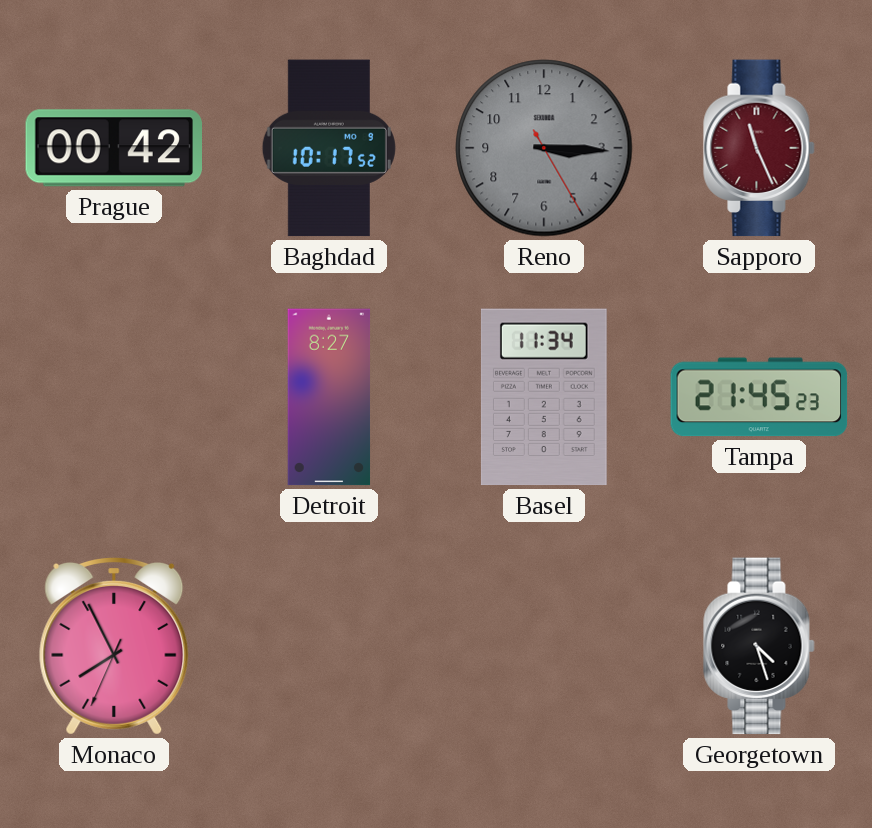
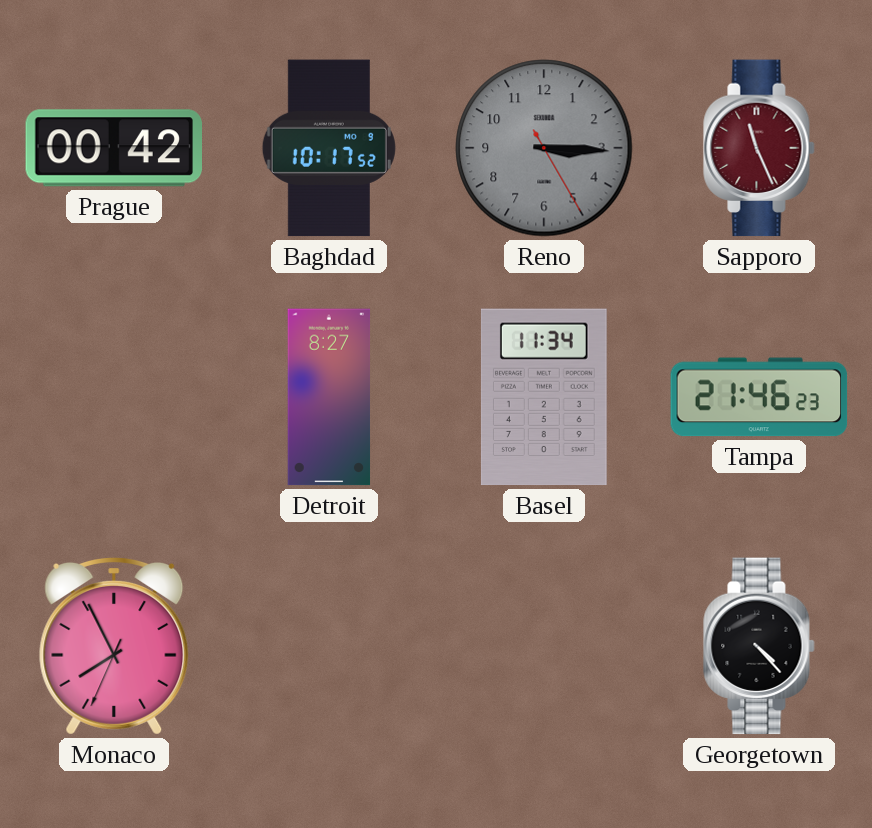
Tampa: 21:45 -> 21:46 (759, 397)
Georgetown: 4:27 -> 4:23 (759, 646)
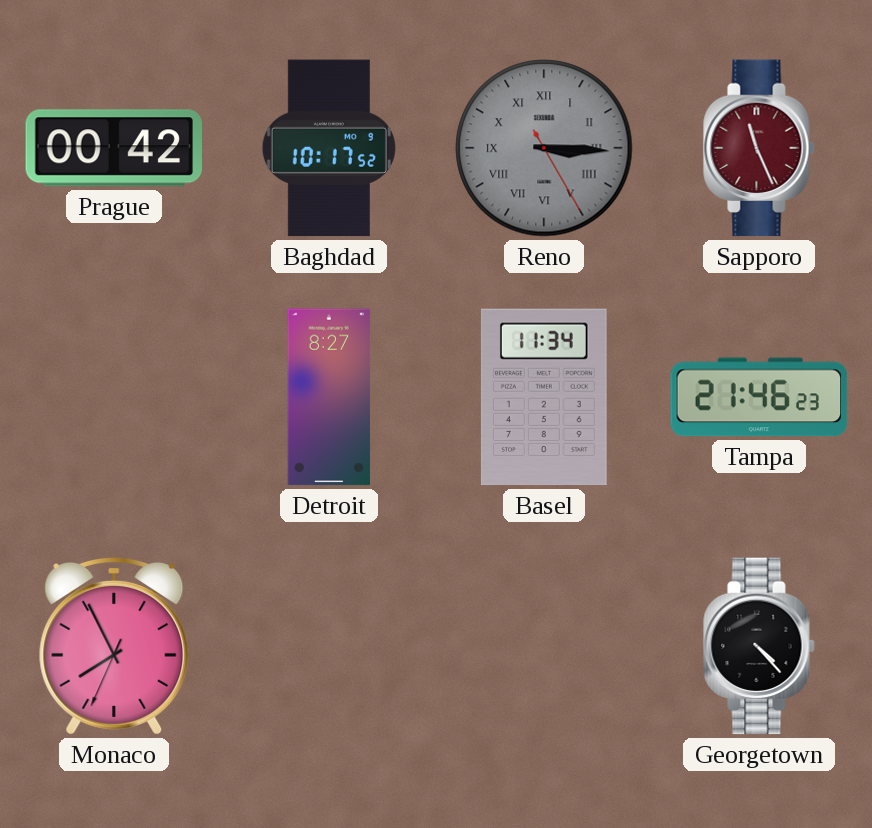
Reno numerals: Arabic -> Roman (544, 148)
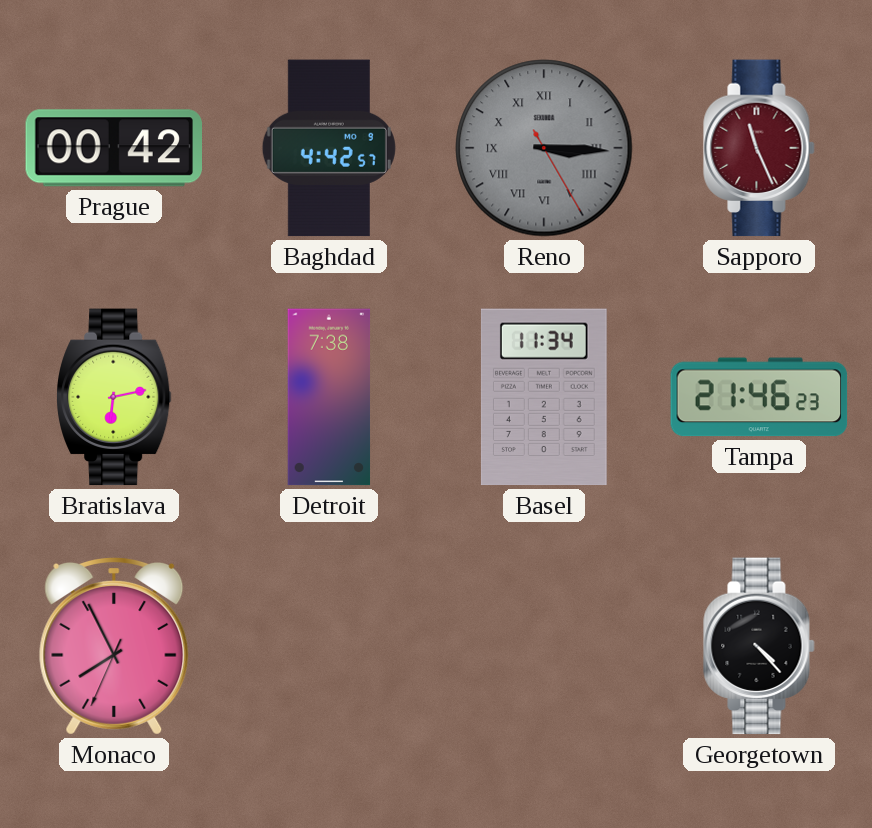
Baghdad: 10:17 -> 4:42 (329, 148)
Bratislava: none -> 6:13 (115, 397)
Detroit: 8:27 -> 7:38 (329, 397)
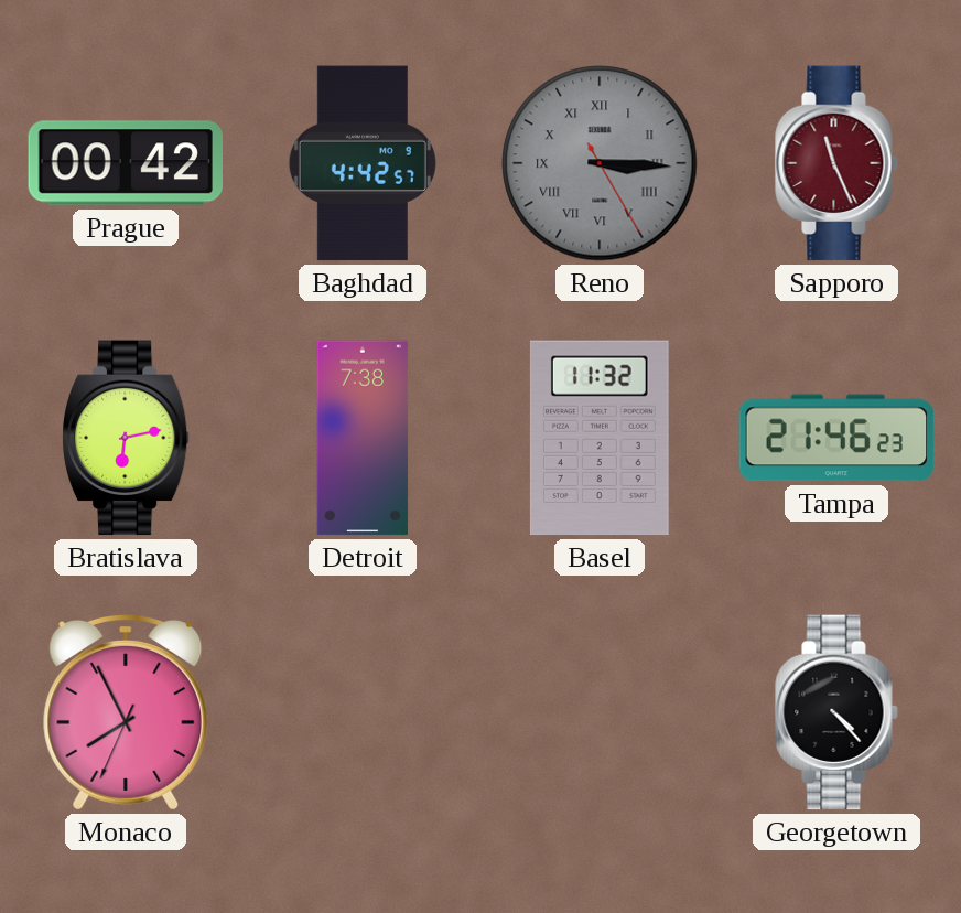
Basel: 11:34 -> 11:32 (600, 438)
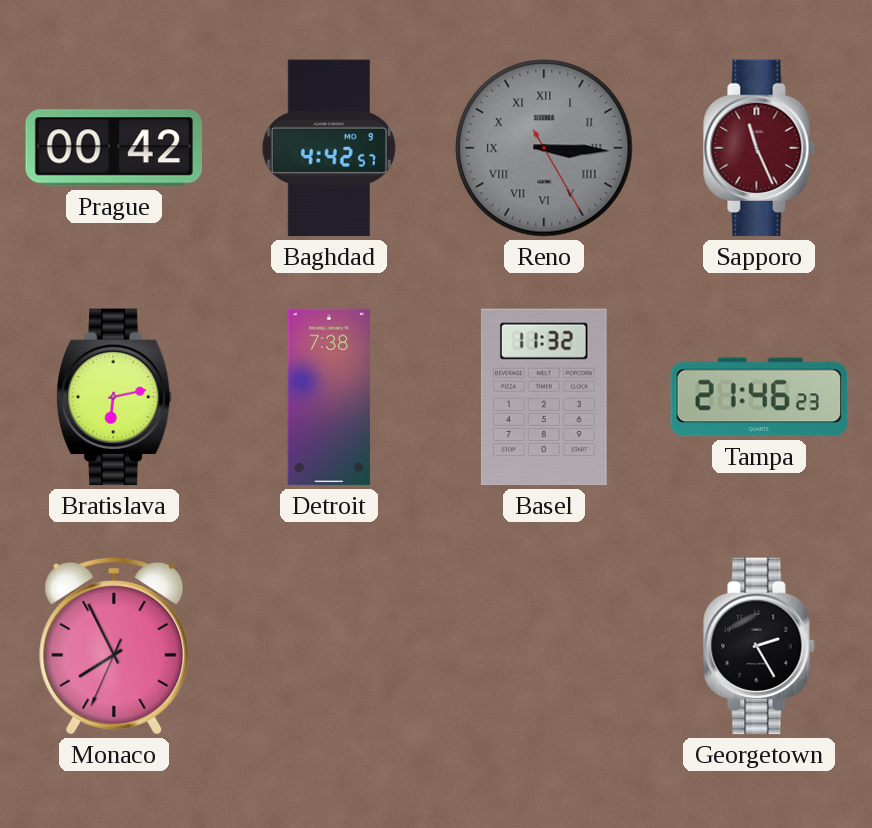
Georgetown: 4:23 -> 2:25 (759, 646)
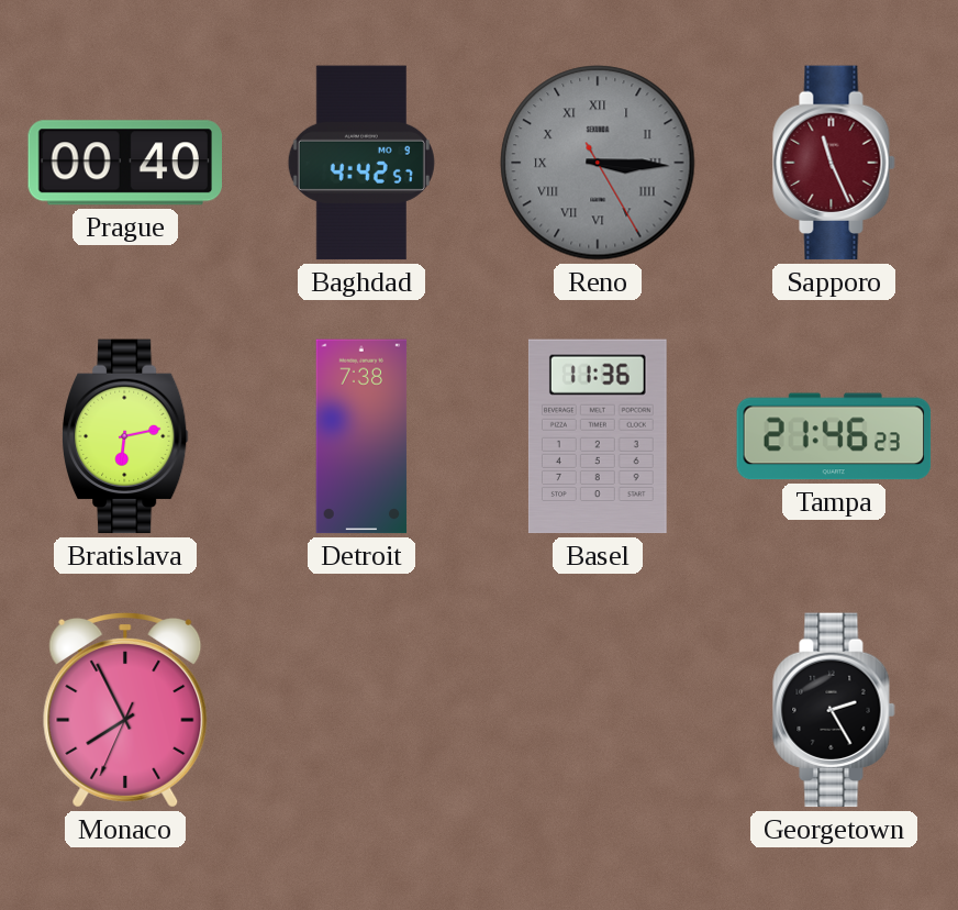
Prague: 00:42 -> 00:40 (124, 163)
Basel: 11:32 -> 11:36 (598, 436)
